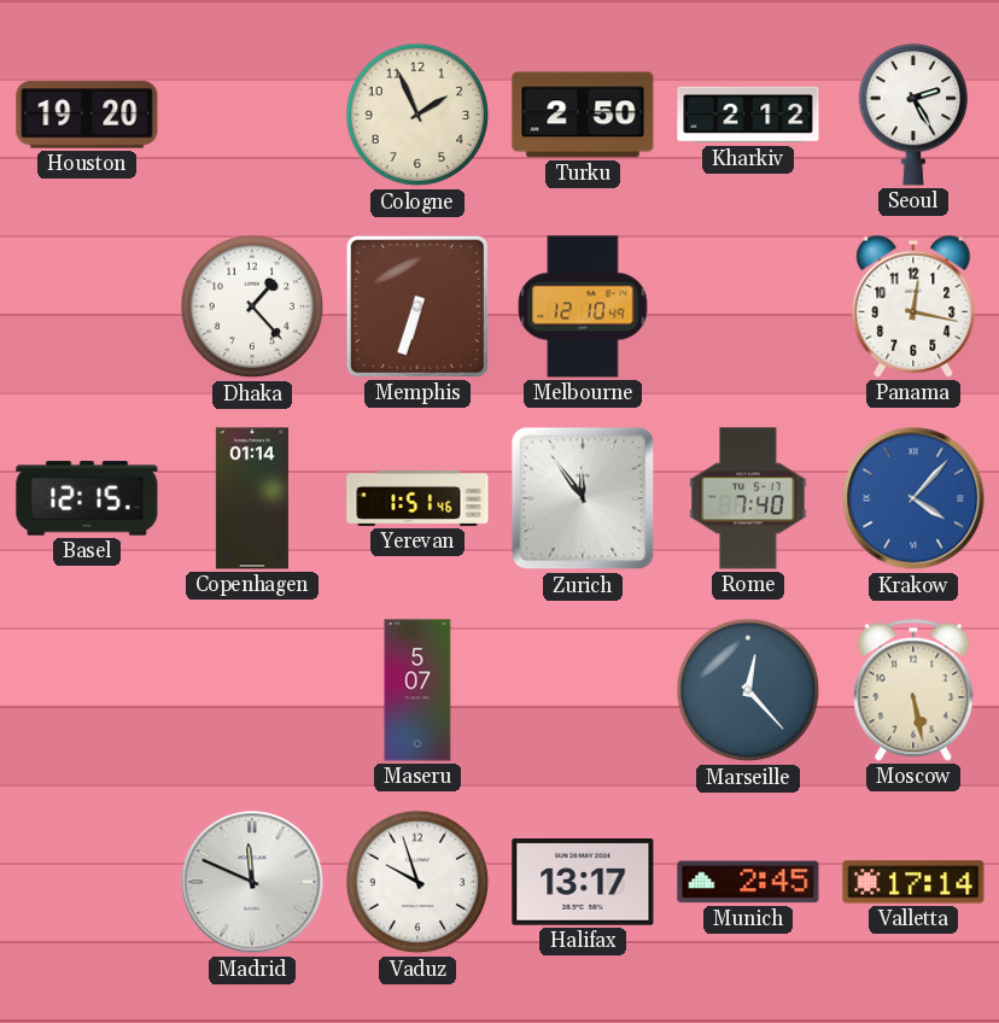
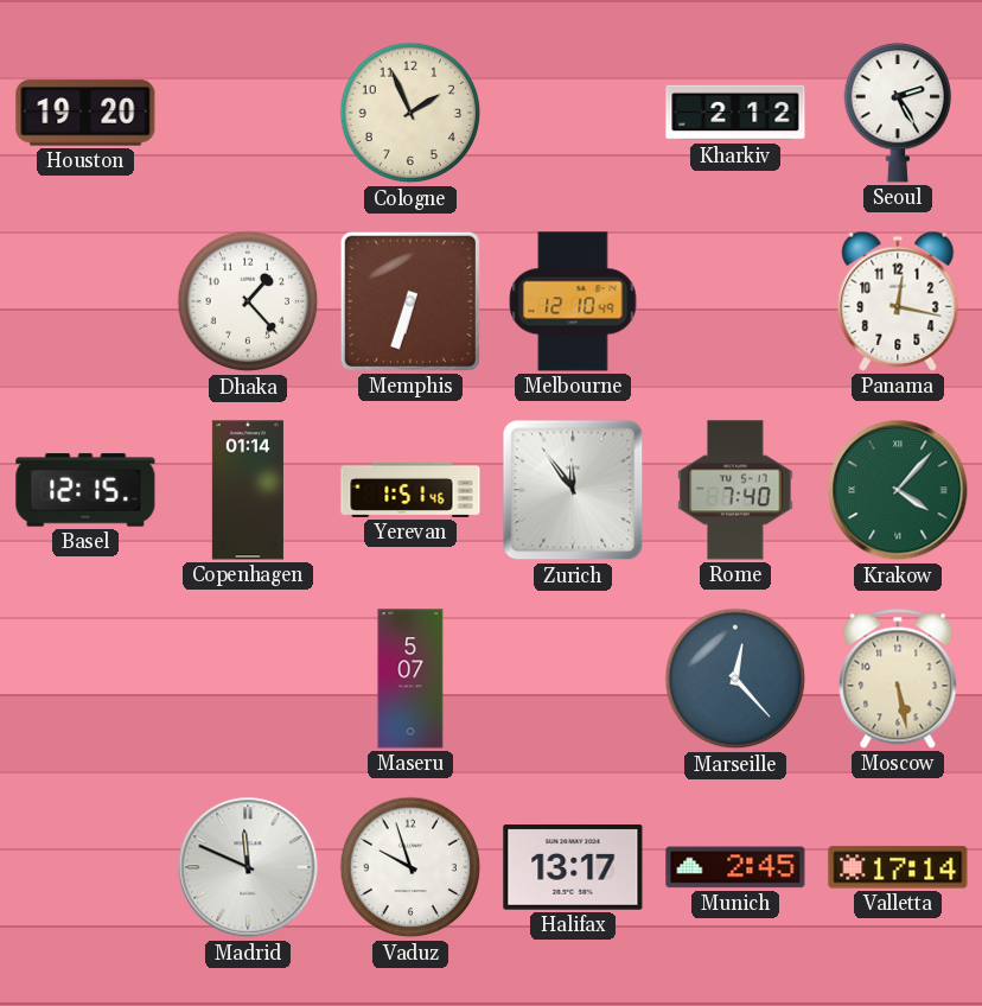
Turku: 2:50 -> none (583, 115)
Krakow dial: blue -> green (898, 490)
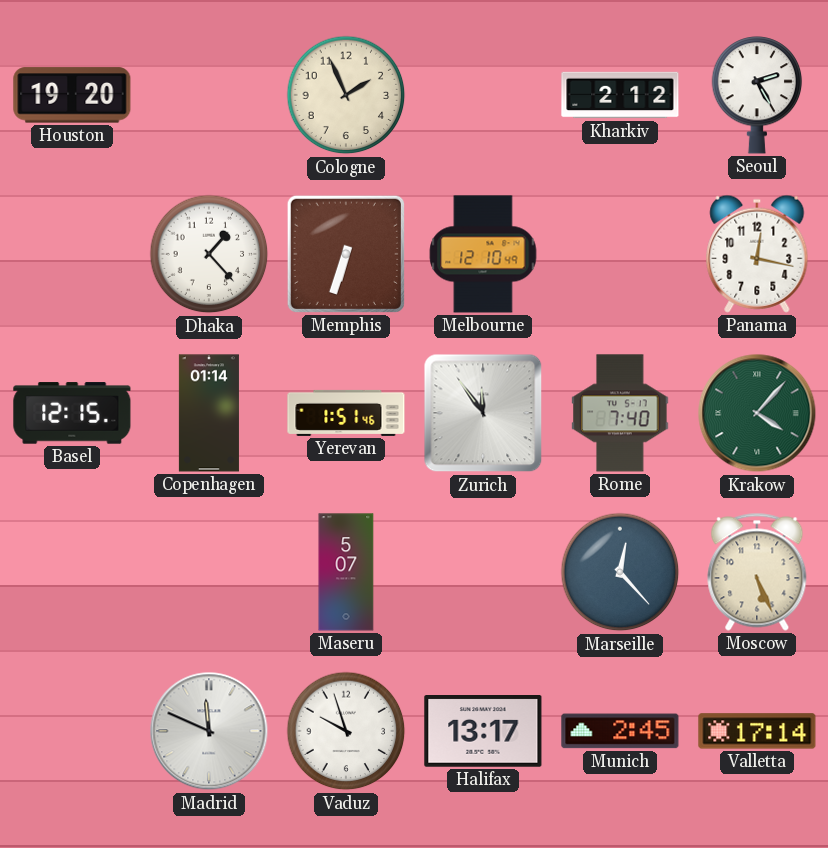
Moscow: 5:28 -> 5:26 (757, 572)
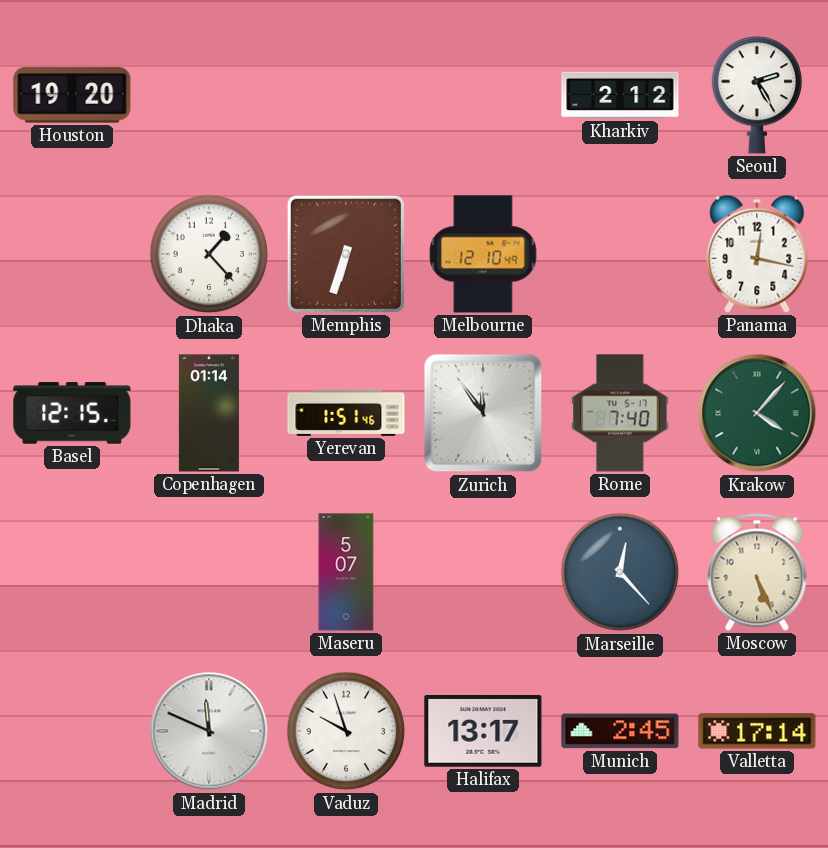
Cologne: 1:56 -> none (346, 95)
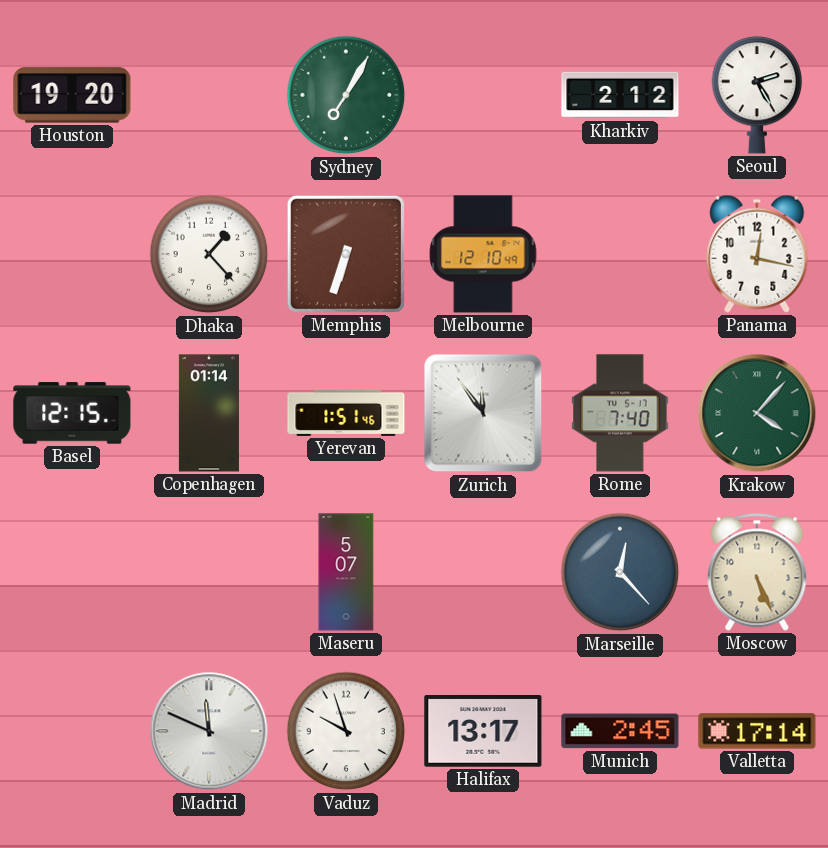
Sydney: none -> 7:05 (346, 95)
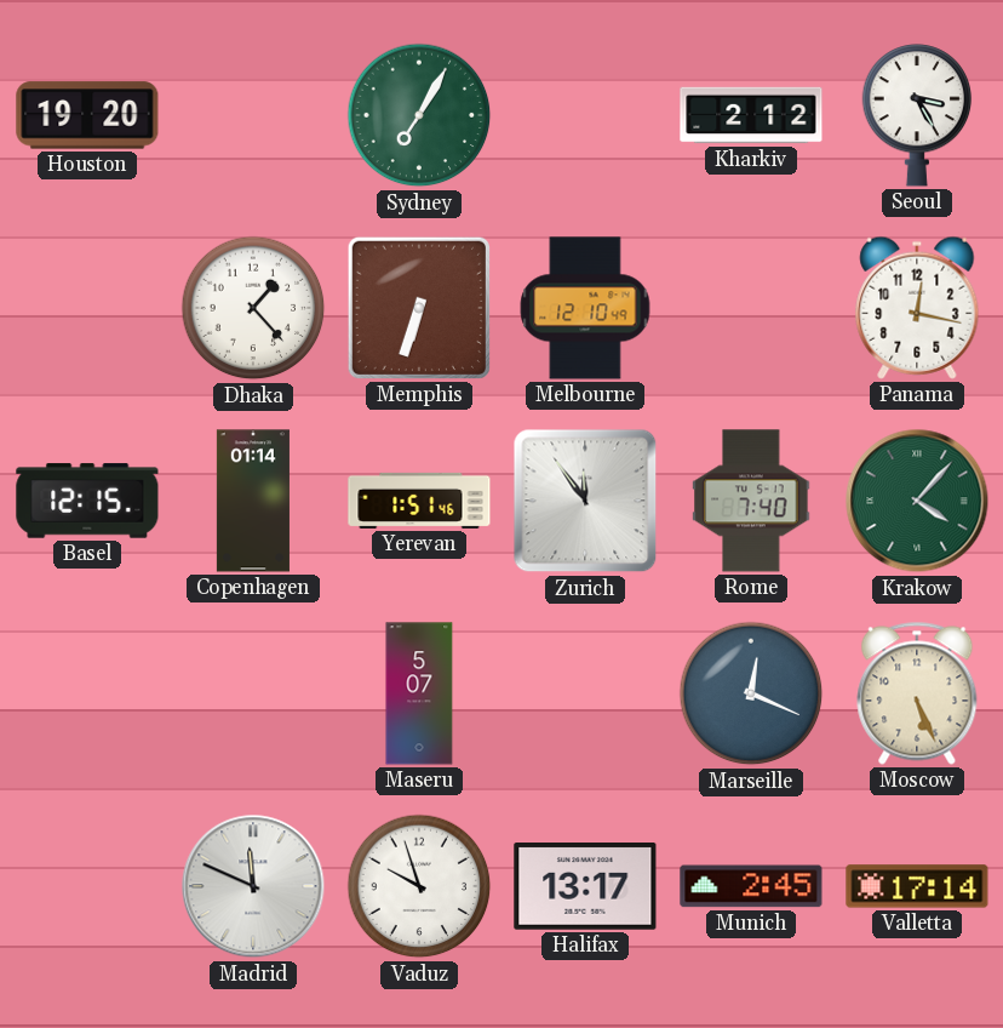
Seoul: 2:25 -> 3:25 (917, 115)
Marseille: 12:23 -> 12:19 (751, 693)
